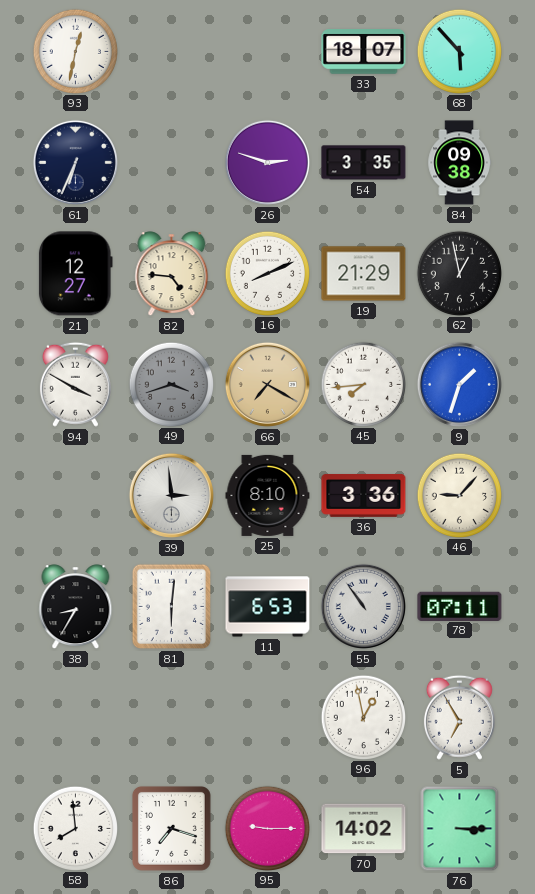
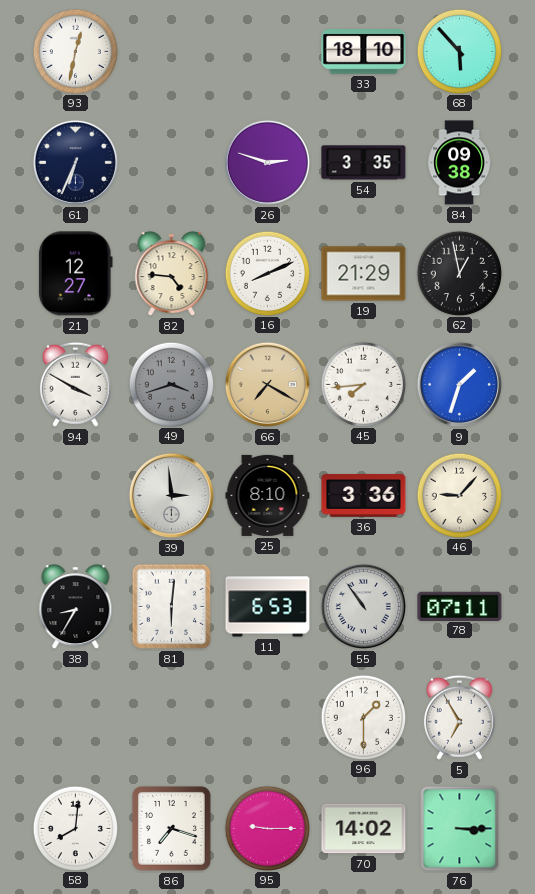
33: 18:07 -> 18:10 (364, 52)
96: 12:58 -> 1:30 (363, 717)
58: 7:59 -> 8:01 (75, 828)
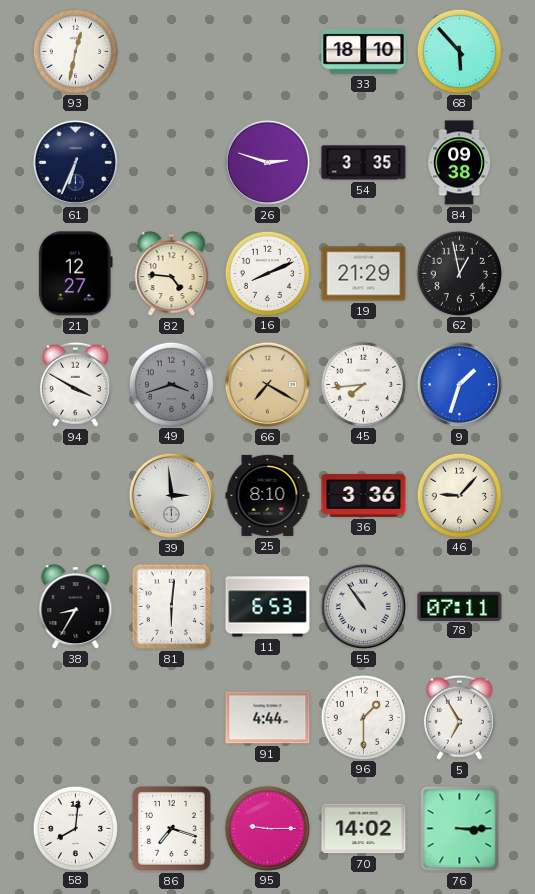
91: none -> 4:44 (268, 718)
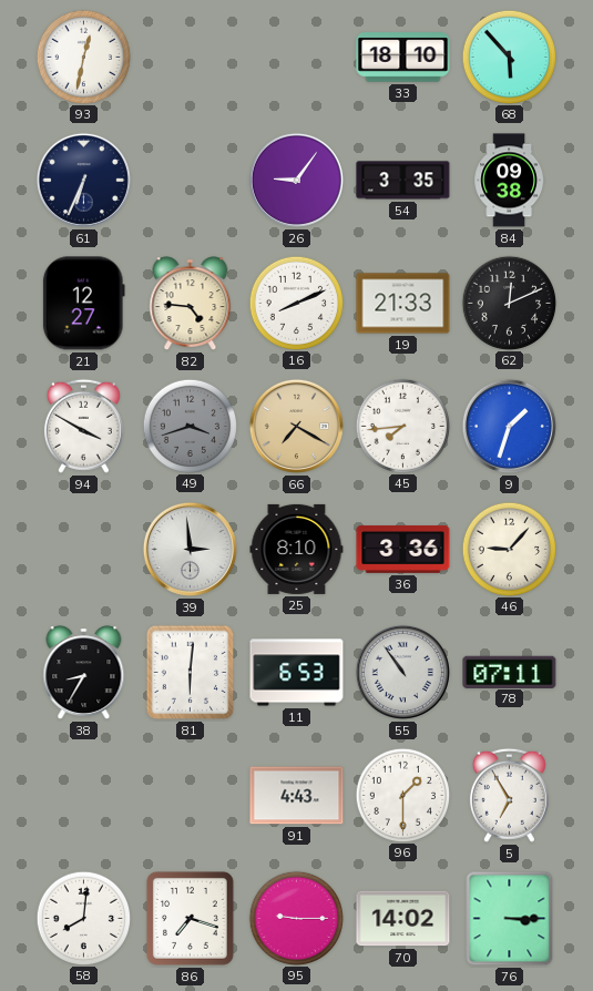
26: 2:48 -> 9:06 (296, 180)
19: 21:29 -> 21:33 (403, 304)
62: 12:58 -> 12:11 (509, 303)
91: 4:44 -> 4:43 (297, 796)
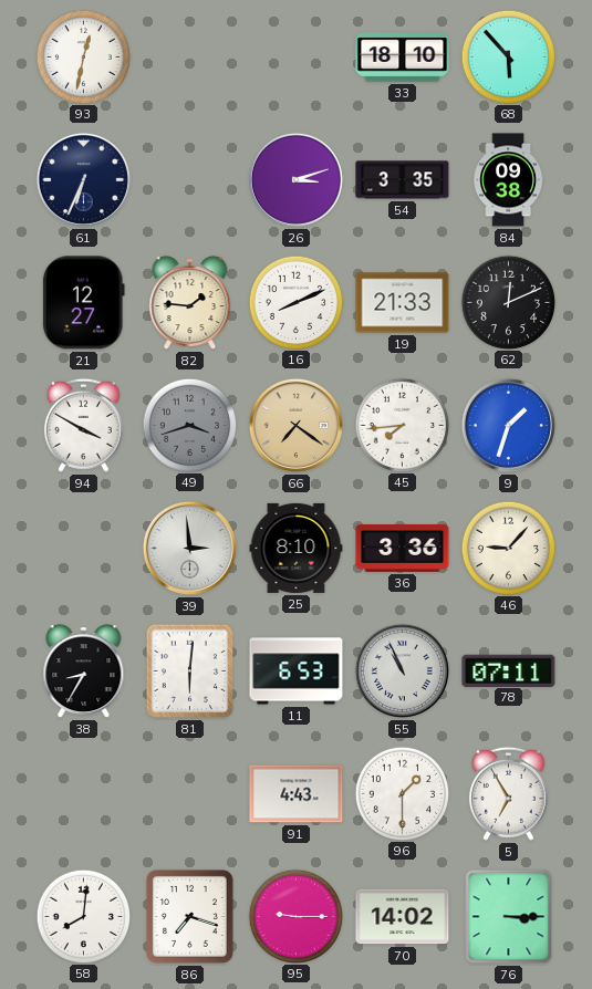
26: 9:06 -> 3:12 (295, 179)
82: 4:46 -> 1:46 (190, 303)
66: 7:20 -> 7:21 (295, 425)
55: 10:54 -> 10:56 (402, 670)
